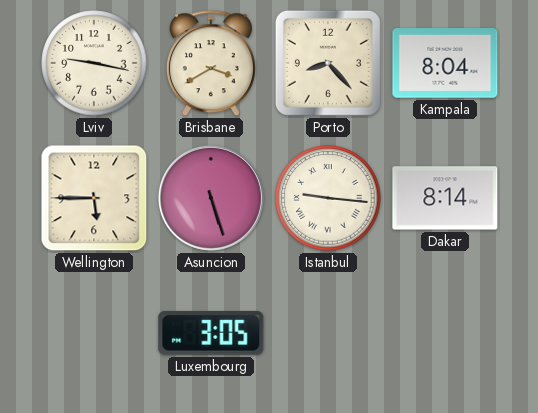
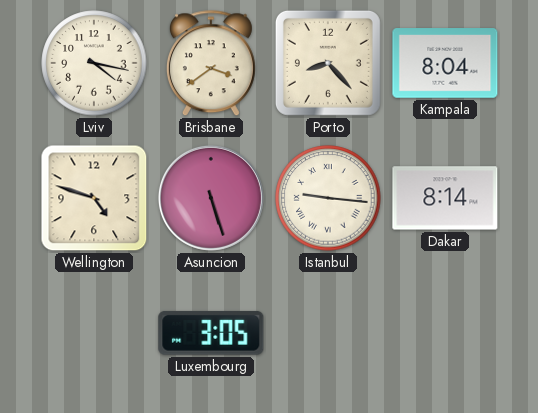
Lviv: 9:17 -> 4:17 (94, 63)
Brisbane: 3:40 -> 3:39 (211, 64)
Wellington: 5:45 -> 4:48 (94, 198)
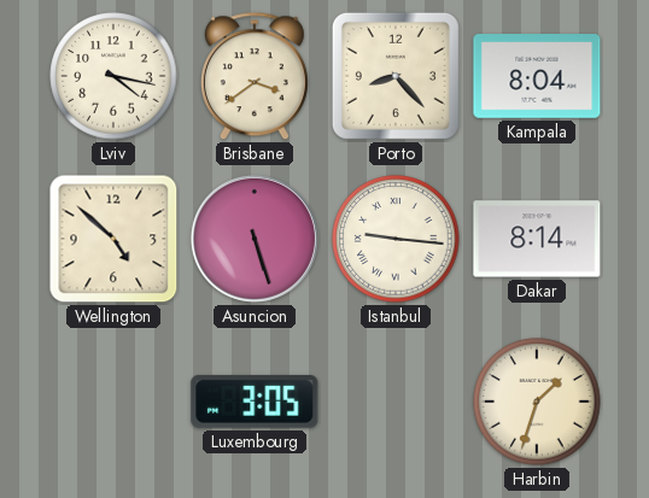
Wellington: 4:48 -> 4:52 (113, 239)
Harbin: none -> 1:33 (537, 402)
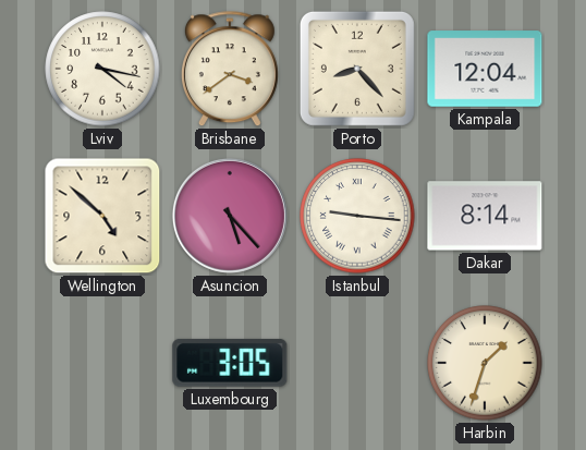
Kampala: 8:04 -> 12:04 (485, 69)
Asuncion: 5:27 -> 5:23 (230, 216)
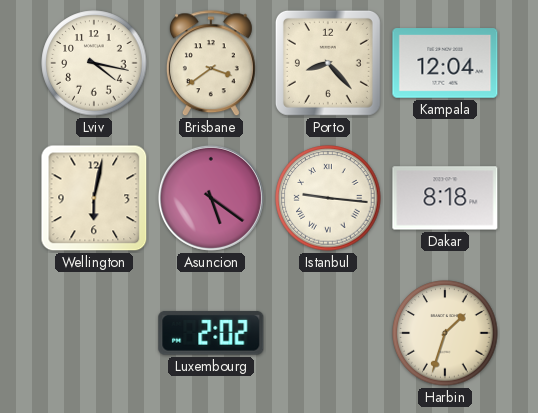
Wellington: 4:52 -> 6:02 (94, 198)
Asuncion: 5:23 -> 5:21 (211, 198)
Dakar: 8:14 -> 8:18 (445, 198)
Luxembourg: 3:05 -> 2:02 (211, 333)
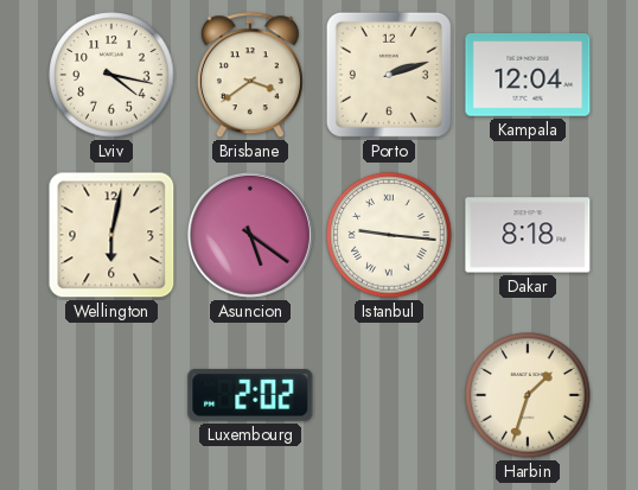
Porto: 8:23 -> 2:12 (389, 75)
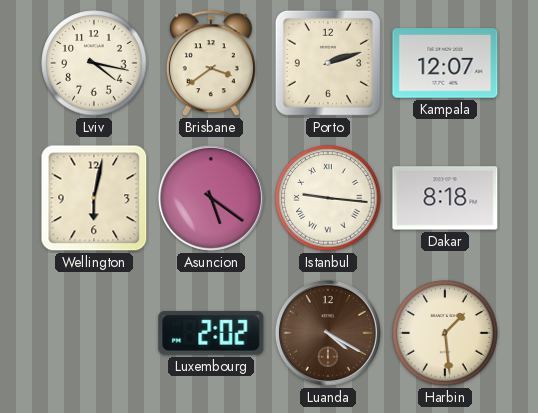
Kampala: 12:04 -> 12:07 (445, 63)
Luanda: none -> 4:20 (328, 333)
Harbin: 1:33 -> 1:29 (445, 333)
